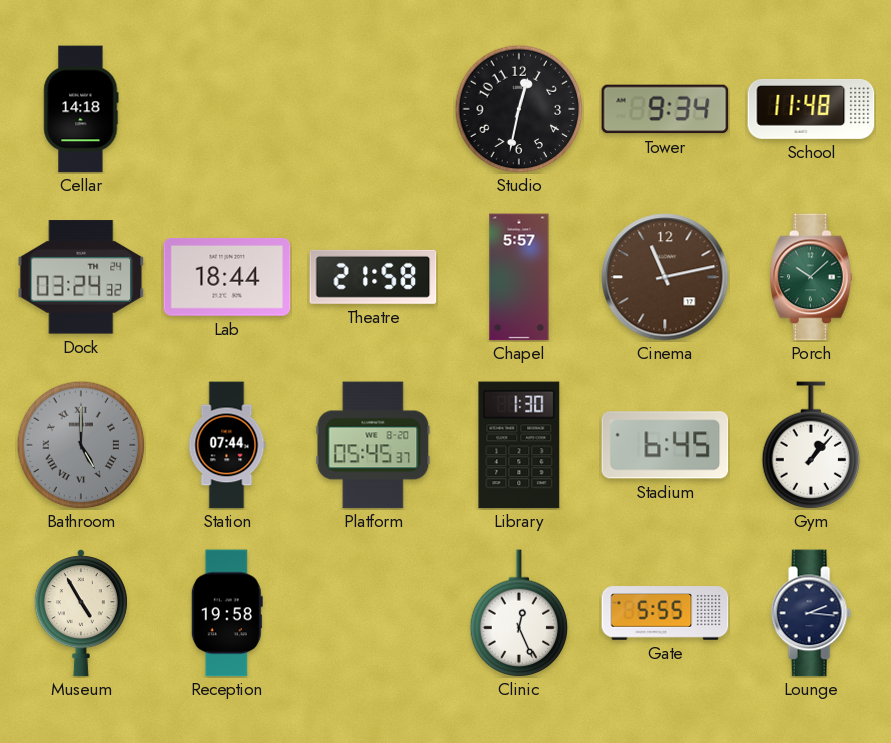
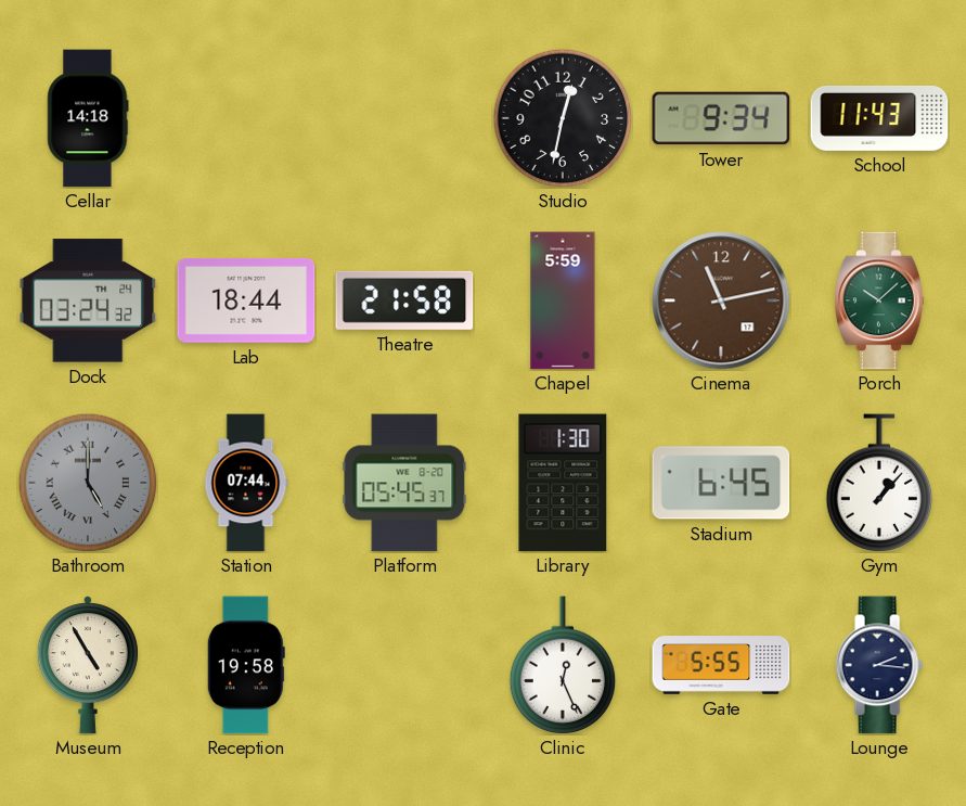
School: 11:48 -> 11:43 (879, 118)
Chapel: 5:57 -> 5:59 (563, 300)
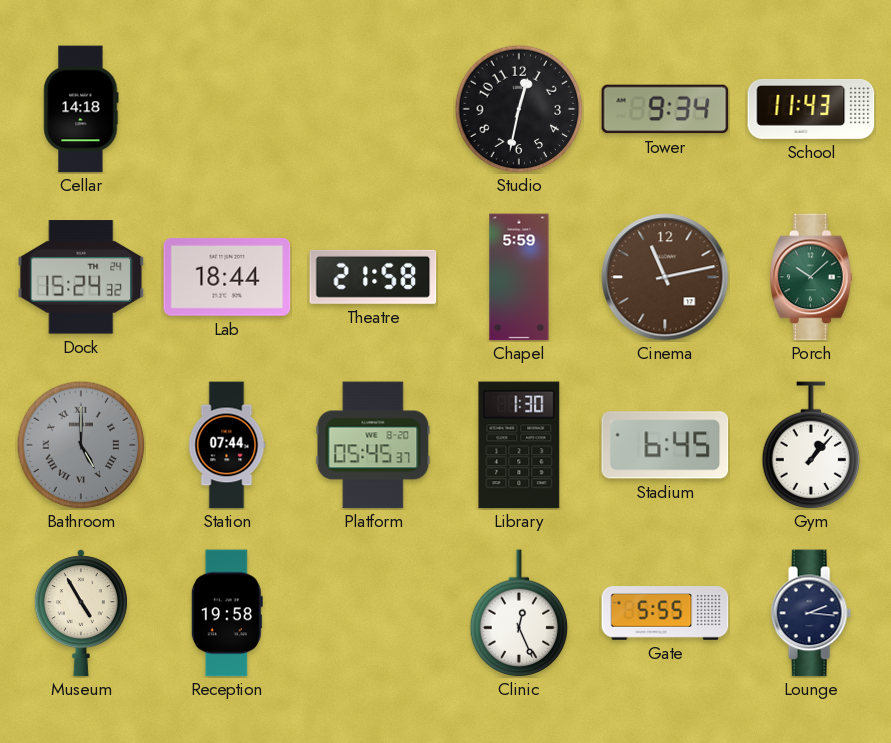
Dock: 03:24 -> 15:24 (81, 277)
